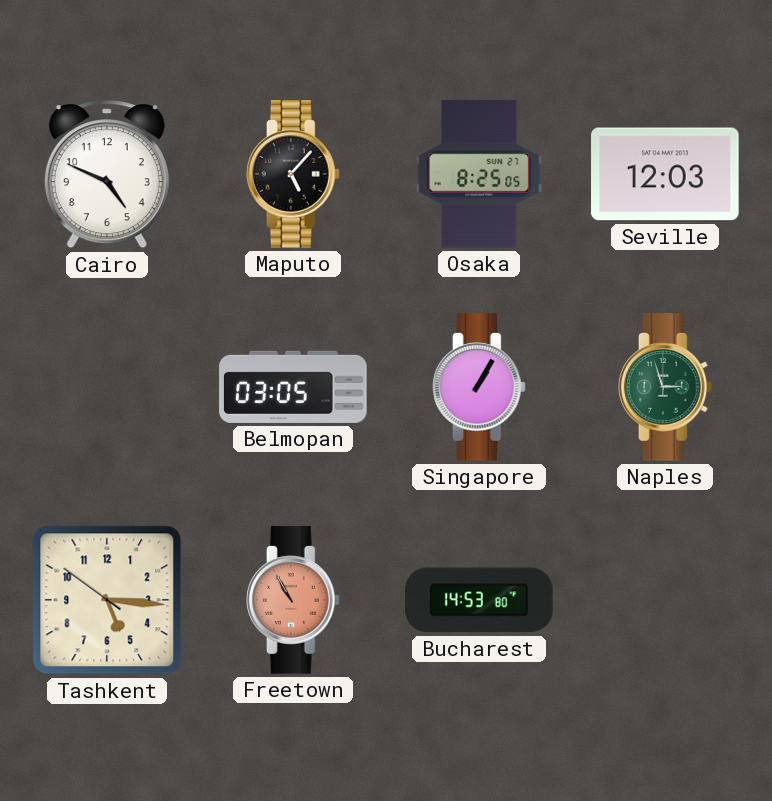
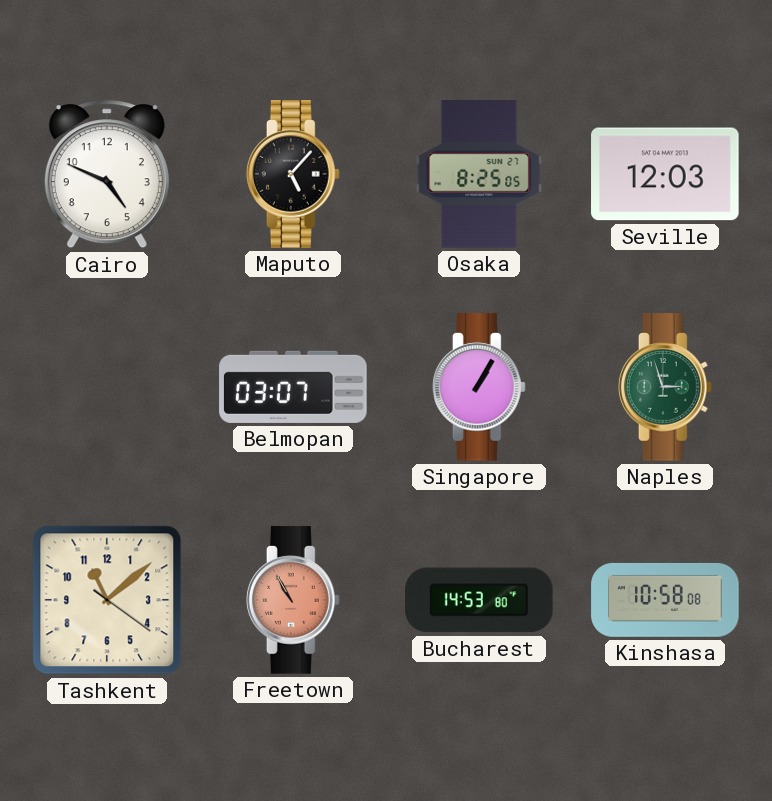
Belmopan: 03:05 -> 03:07 (293, 387)
Tashkent: 5:15 -> 11:08 (107, 600)
Kinshasa: none -> 10:58 (665, 600)
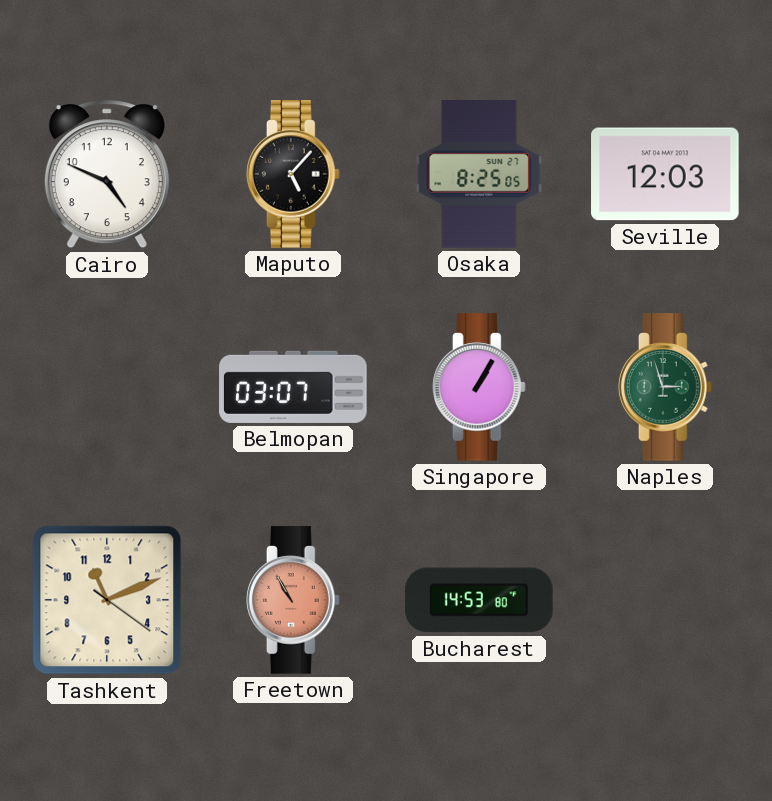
Tashkent: 11:08 -> 11:11 (107, 600)
Kinshasa: 10:58 -> none (665, 600)
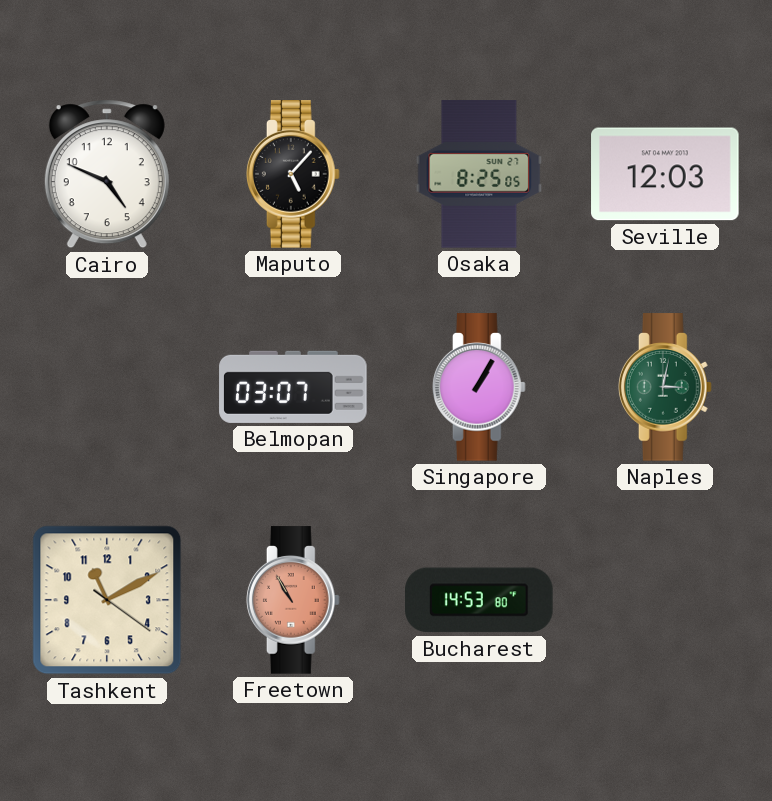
Naples: 2:57 -> 3:02 (665, 387)
Tashkent: 11:11 -> 11:10 (107, 600)
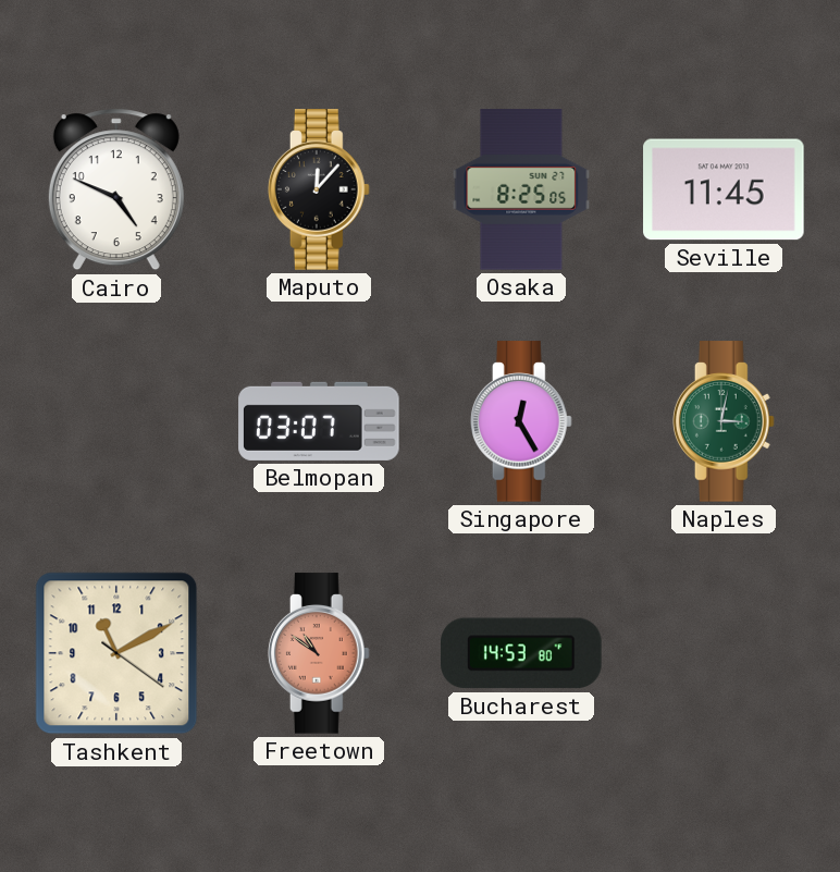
Maputo: 5:07 -> 12:07 (319, 189)
Seville: 12:03 -> 11:45 (724, 189)
Singapore: 1:05 -> 12:25 (521, 421)
Freetown: 10:55 -> 10:51 (319, 653)
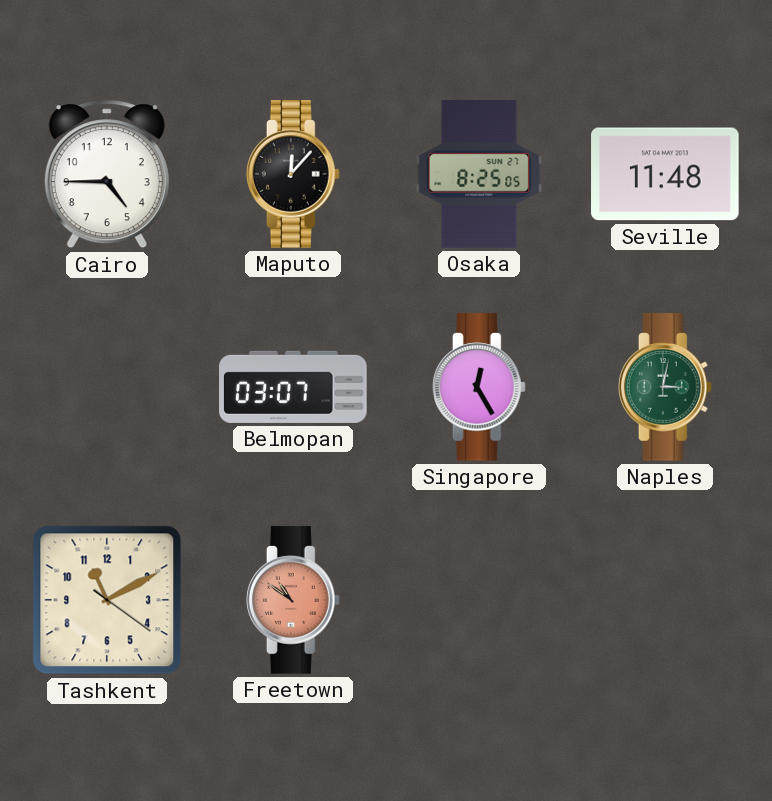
Cairo: 4:49 -> 4:45 (107, 174)
Seville: 11:45 -> 11:48 (665, 174)
Bucharest: 14:53 -> none (521, 653)
